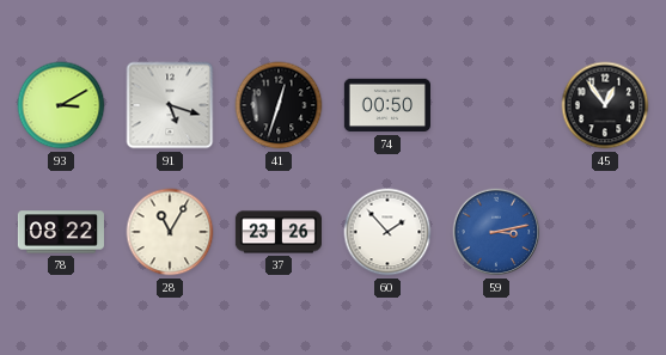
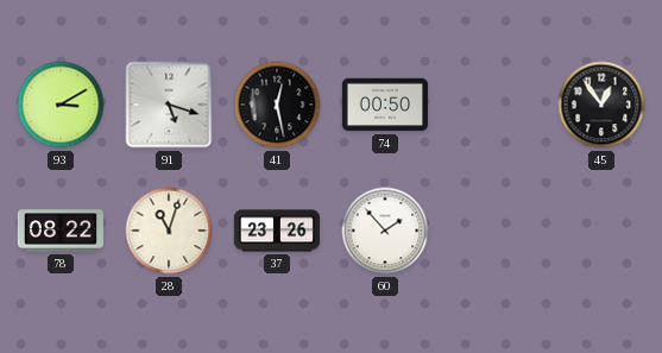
41: 12:33 -> 12:28 (277, 105)
28: 11:05 -> 11:03 (169, 231)
59: 3:13 -> none (496, 232)
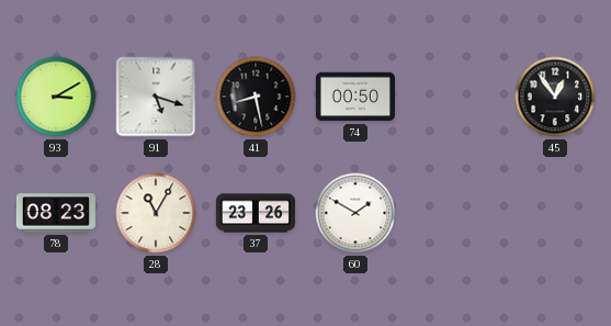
41: 12:28 -> 8:28 (256, 97)
78: 08:22 -> 08:23 (55, 213)
28: 11:03 -> 11:05 (156, 213)
60: 1:53 -> 1:50 (355, 213)
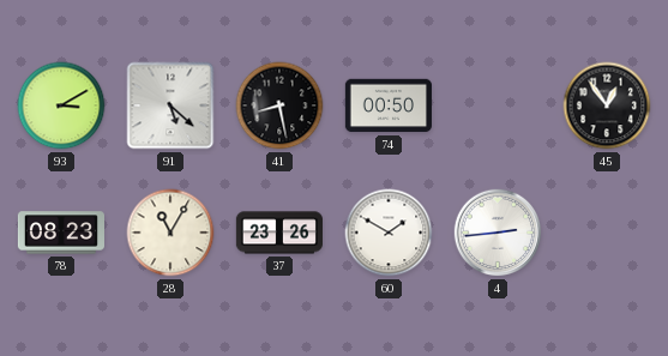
91: 5:18 -> 5:22 (170, 105)
4: none -> 2:44 (498, 233)
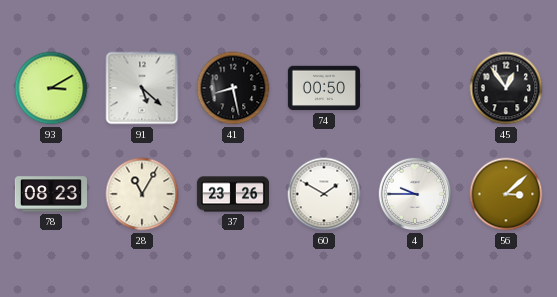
4: 2:44 -> 9:45 (415, 194)
56: none -> 3:08 (506, 194)
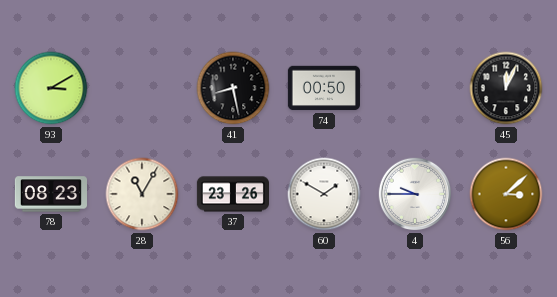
91: 5:22 -> none (142, 88)
45: 12:54 -> 12:04 (506, 88)
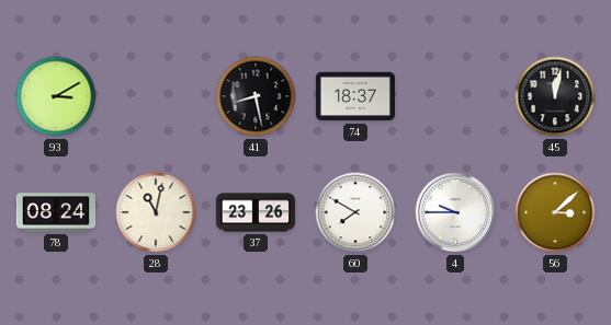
74: 00:50 -> 18:37 (355, 96)
45: 12:04 -> 12:02 (555, 96)
78: 08:23 -> 08:24 (55, 212)
28: 11:05 -> 11:02 (156, 212)
60: 1:50 -> 7:50 (355, 212)
